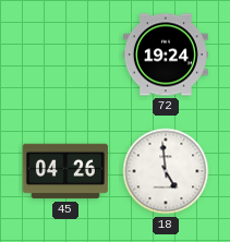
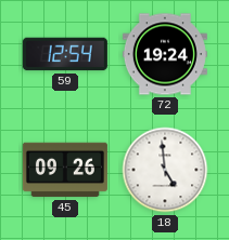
59: none -> 12:54 (65, 54)
45: 04:26 -> 09:26 (65, 170)
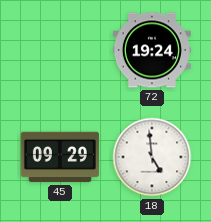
59: 12:54 -> none (65, 54)
45: 09:26 -> 09:29 (60, 157)
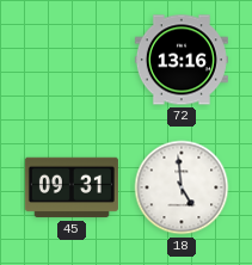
72: 19:24 -> 13:16 (182, 60)
45: 09:29 -> 09:31 (72, 187)
